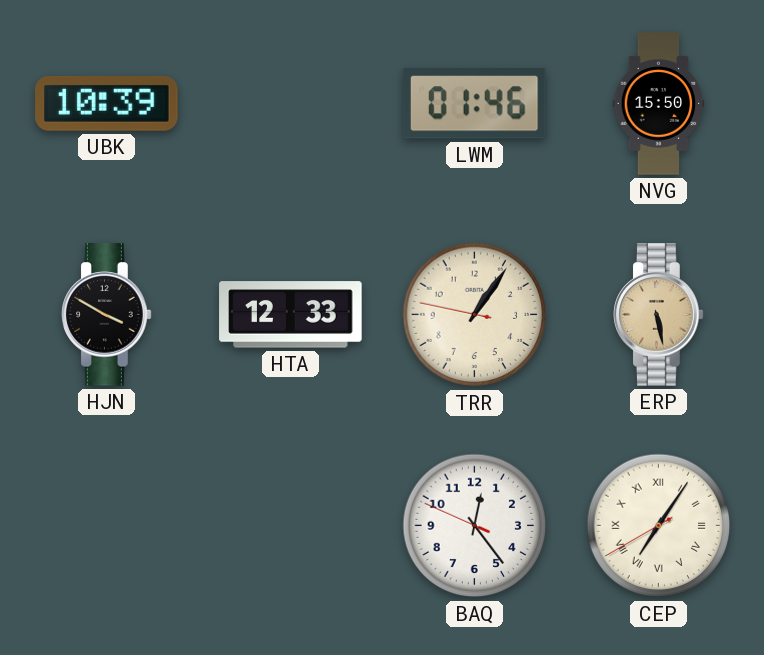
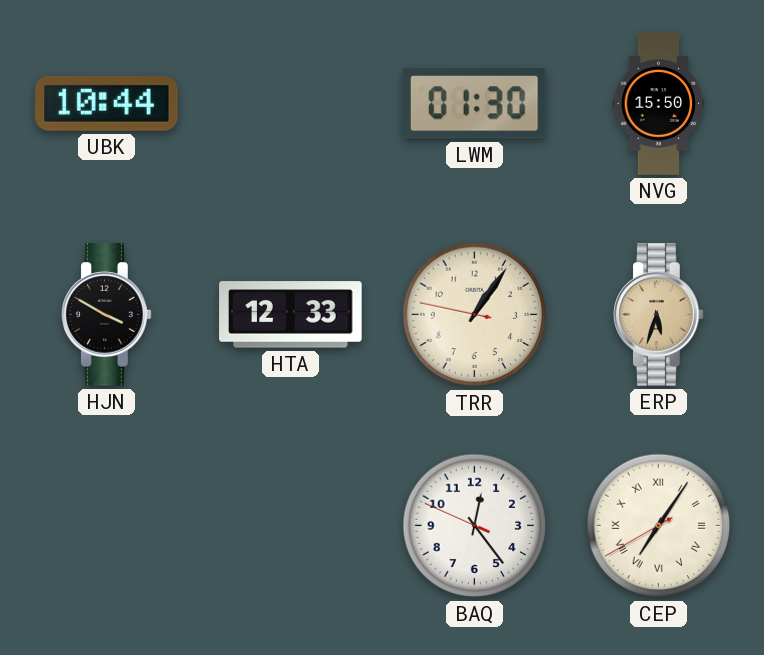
UBK: 10:39 -> 10:44 (107, 104)
LWM: 01:46 -> 01:30 (474, 103)
ERP: 5:28 -> 5:33 (659, 315)
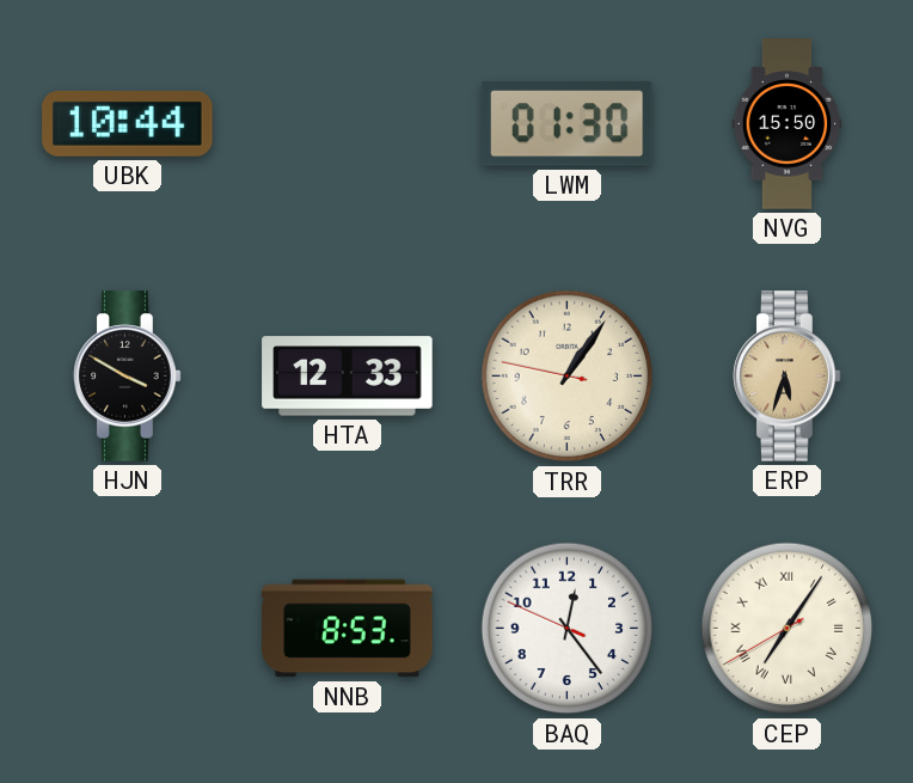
NNB: none -> 8:53 (348, 629)
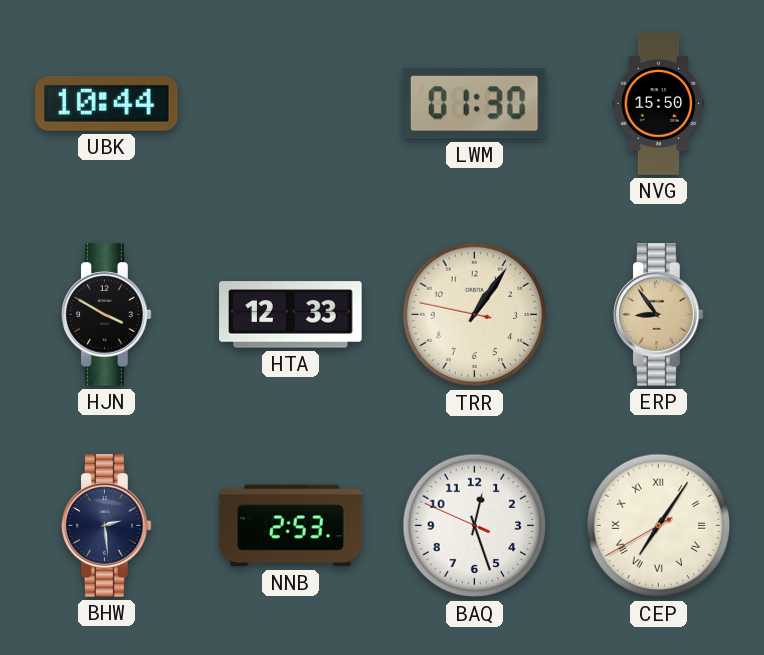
ERP: 5:33 -> 8:54 (659, 315)
BHW: none -> 2:29 (107, 526)
NNB: 8:53 -> 2:53 (291, 526)
BAQ: 12:23 -> 12:26 (475, 526)
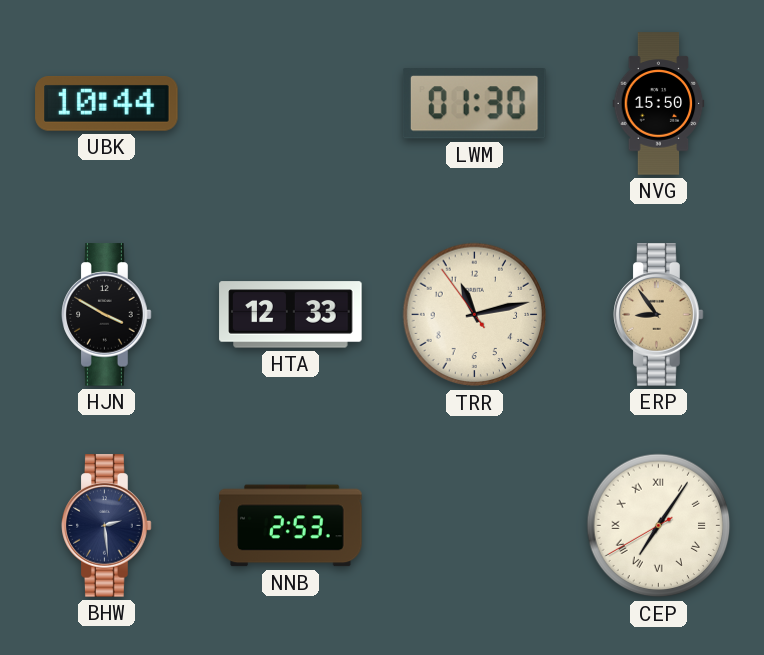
TRR: 1:05 -> 11:12 (475, 315)
BAQ: 12:26 -> none (475, 526)
